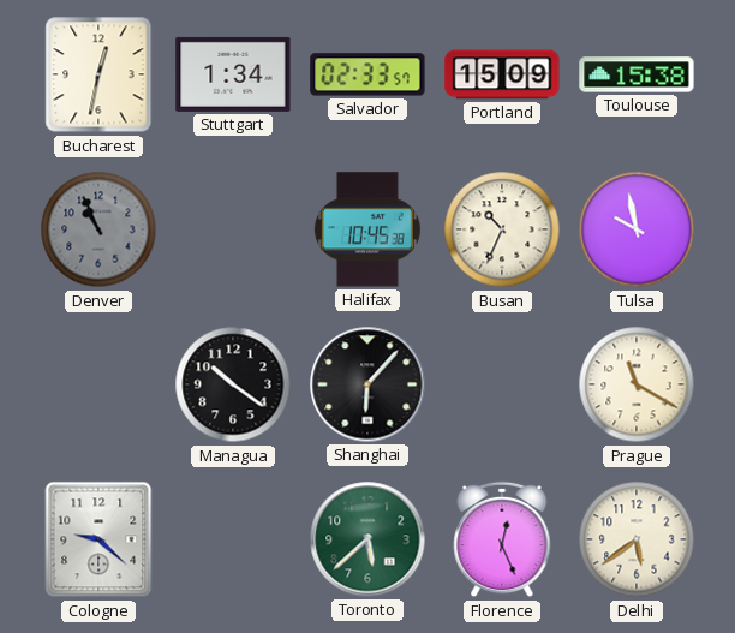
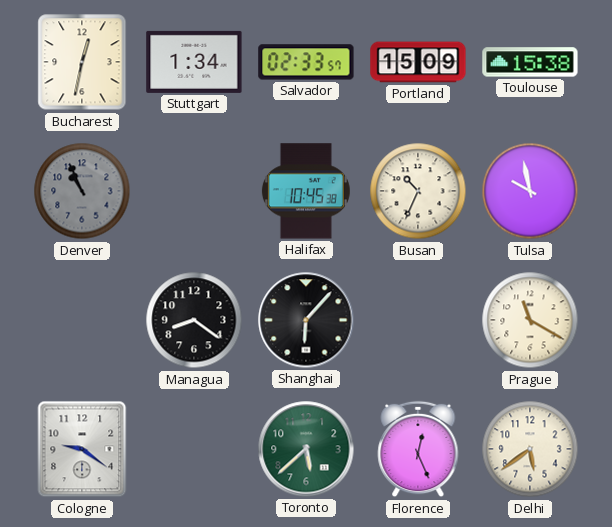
Managua: 10:21 -> 8:21 (194, 320)
Cologne: 9:22 -> 9:21 (82, 449)
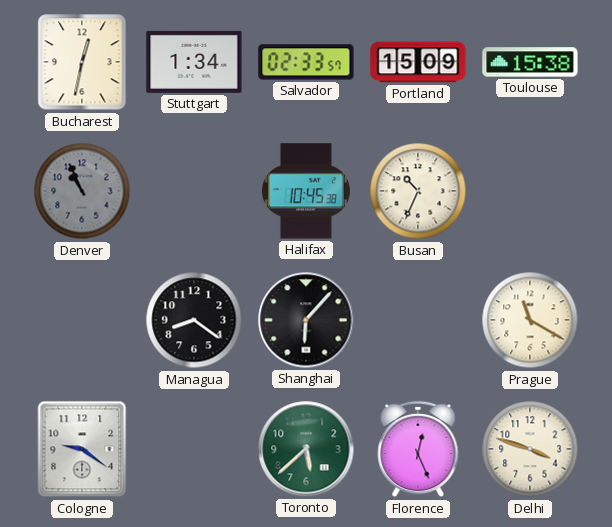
Tulsa: 9:58 -> none (530, 191)
Delhi: 5:39 -> 3:48 (530, 449)
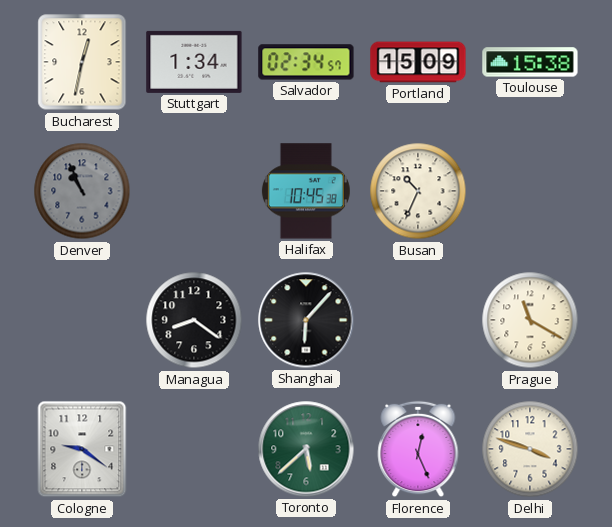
Salvador: 02:33 -> 02:34 (306, 62)
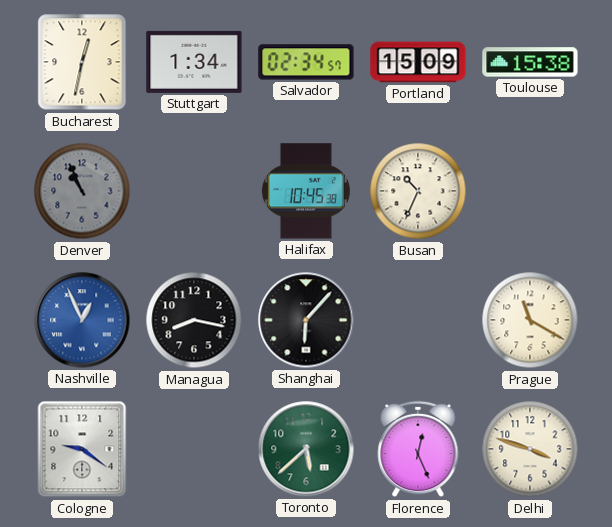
Nashville: none -> 12:56 (82, 320)
Managua: 8:21 -> 8:17 (194, 320)
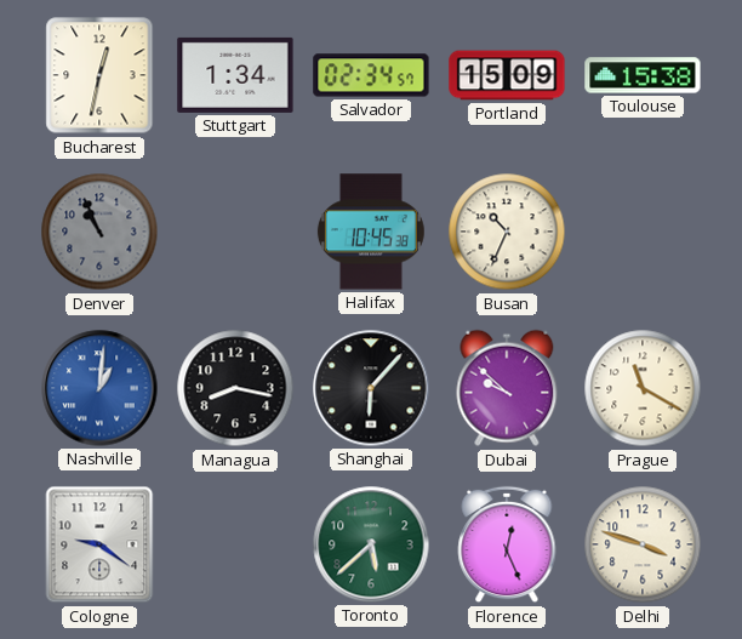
Nashville: 12:56 -> 1:01 (99, 388)
Dubai: none -> 9:52 (507, 388)
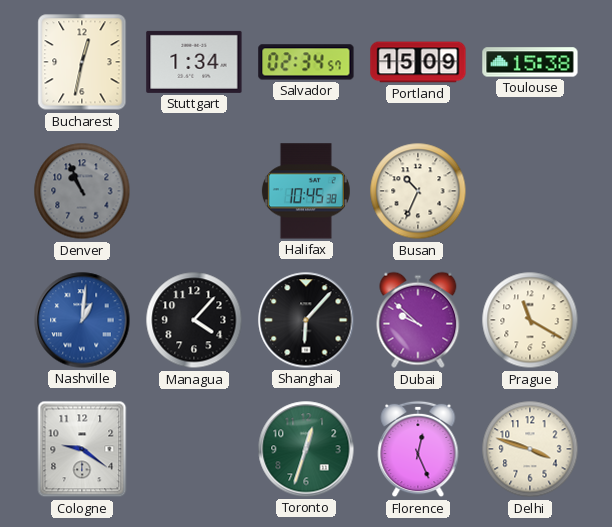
Managua: 8:17 -> 4:07 (194, 320)
Toronto: 5:38 -> 12:33 (306, 449)
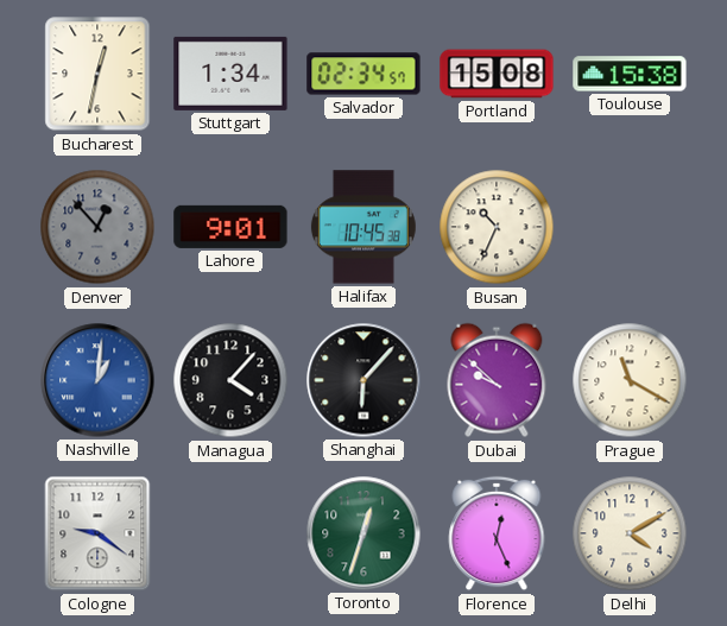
Portland: 15:09 -> 15:08 (497, 74)
Denver: 10:56 -> 12:53 (97, 227)
Lahore: none -> 9:01 (230, 227)
Delhi: 3:48 -> 4:10 (630, 533)
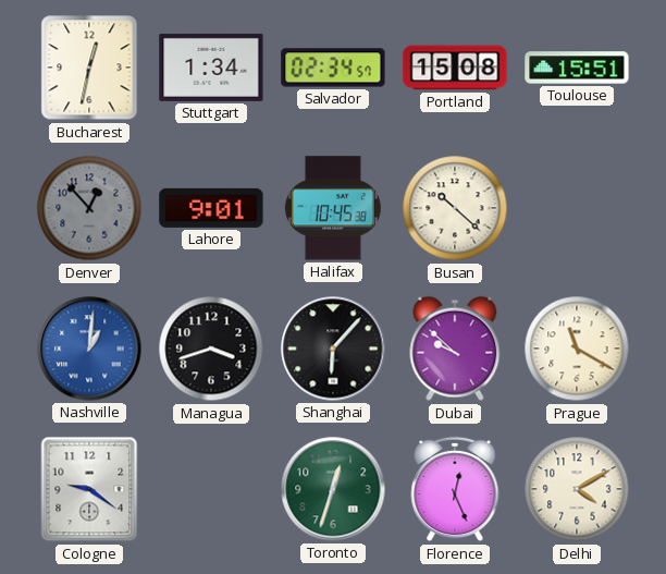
Toulouse: 15:38 -> 15:51 (577, 68)
Busan: 10:34 -> 10:22 (455, 208)
Managua: 4:07 -> 3:42 (211, 349)
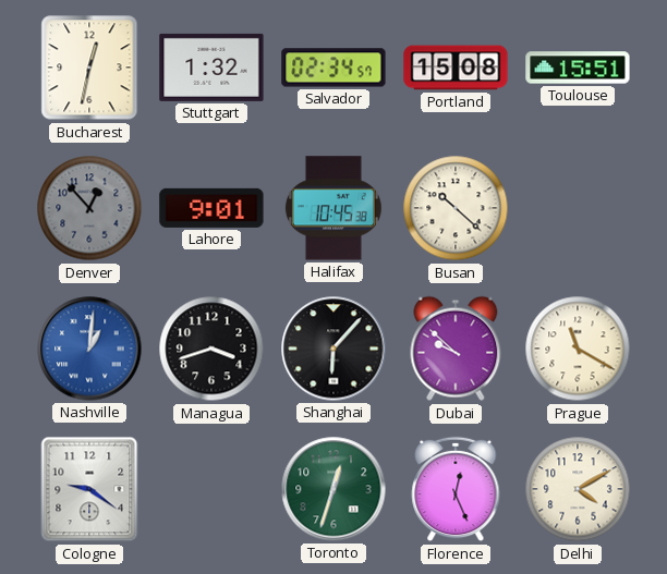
Stuttgart: 1:34 -> 1:32 (211, 68)
